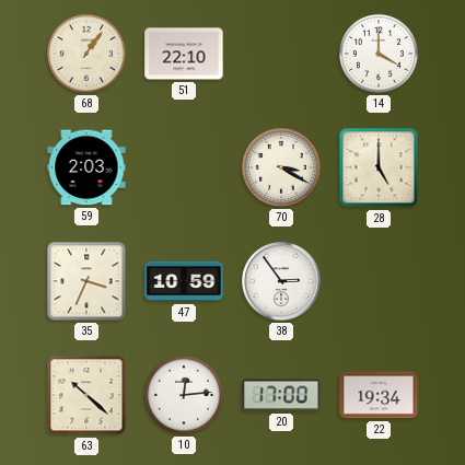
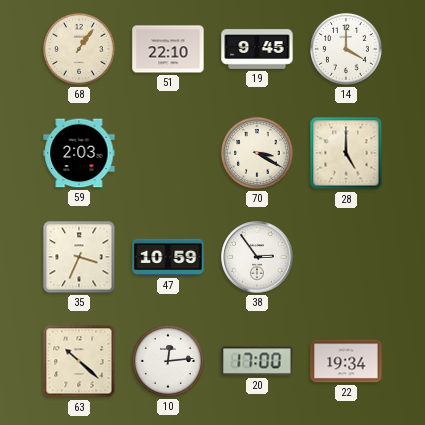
19: none -> 9:45 (257, 49)
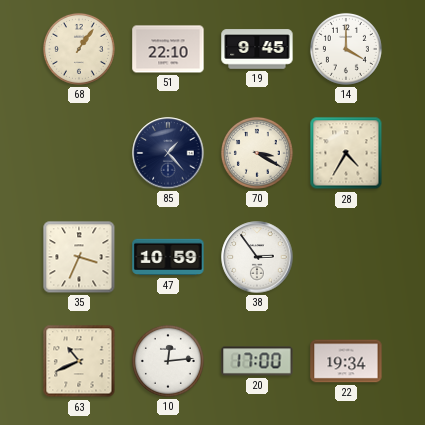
59: 2:03 -> none (79, 153)
85: none -> 1:23 (168, 153)
28: 5:00 -> 4:35 (346, 153)
63: 10:22 -> 10:41 (79, 361)
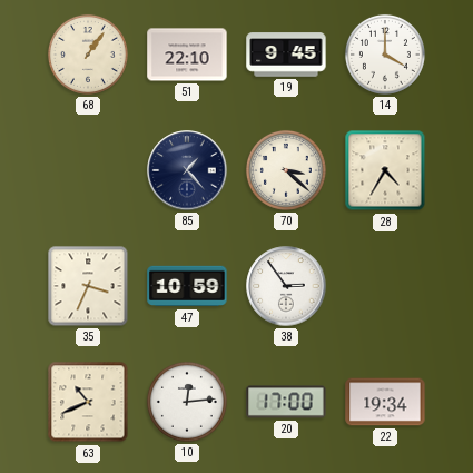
70: 3:20 -> 3:22 (286, 170)
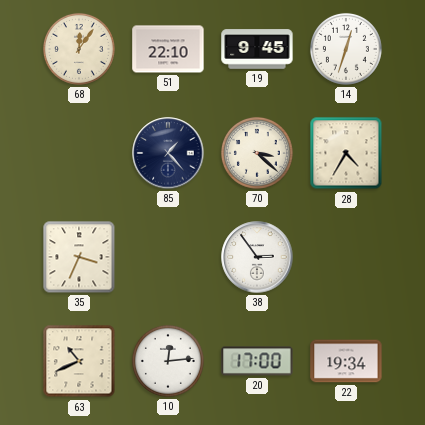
68: 1:06 -> 12:06 (79, 49)
14: 4:00 -> 12:33 (346, 49)
47: 10:59 -> none (187, 286)
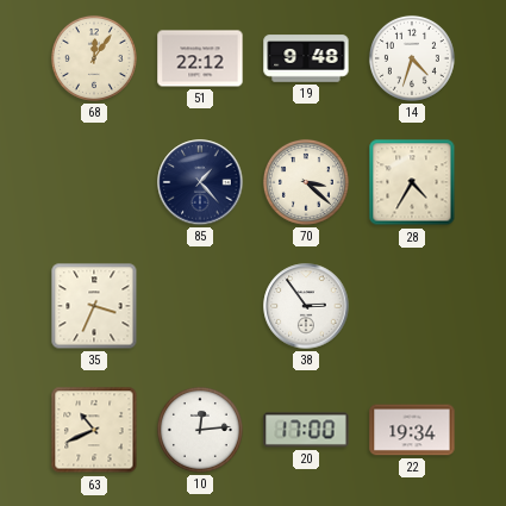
51: 22:10 -> 22:12 (200, 58)
19: 9:45 -> 9:48 (306, 58)
14: 12:33 -> 4:33 (412, 58)
